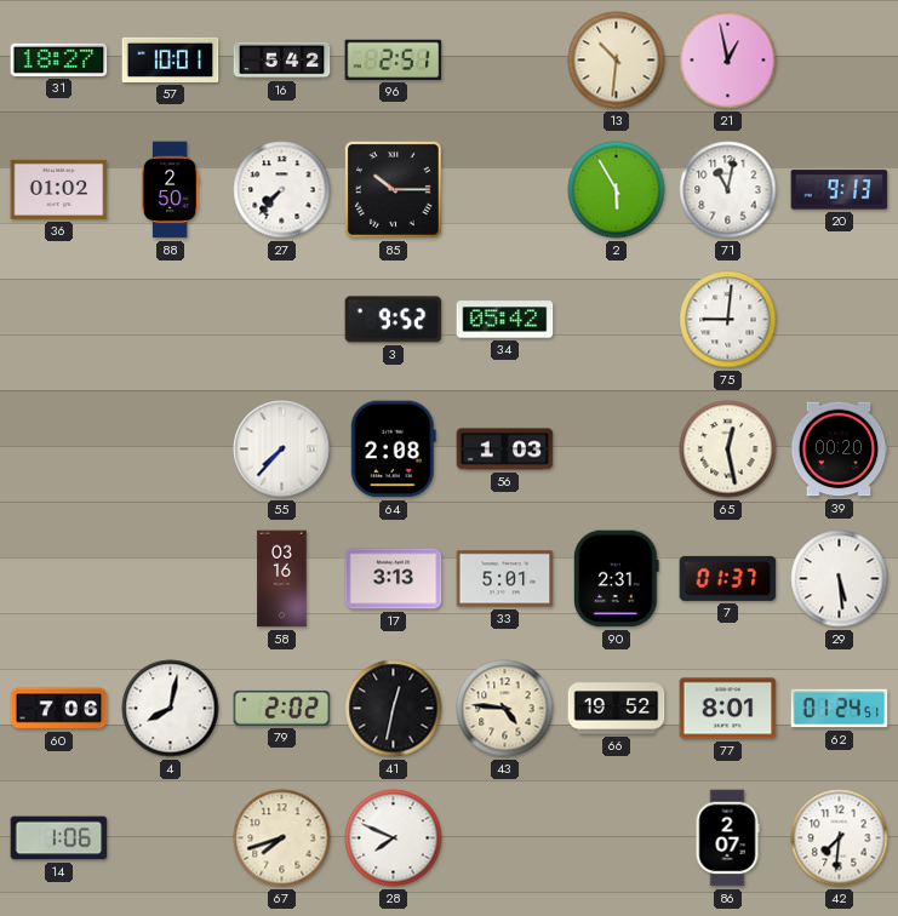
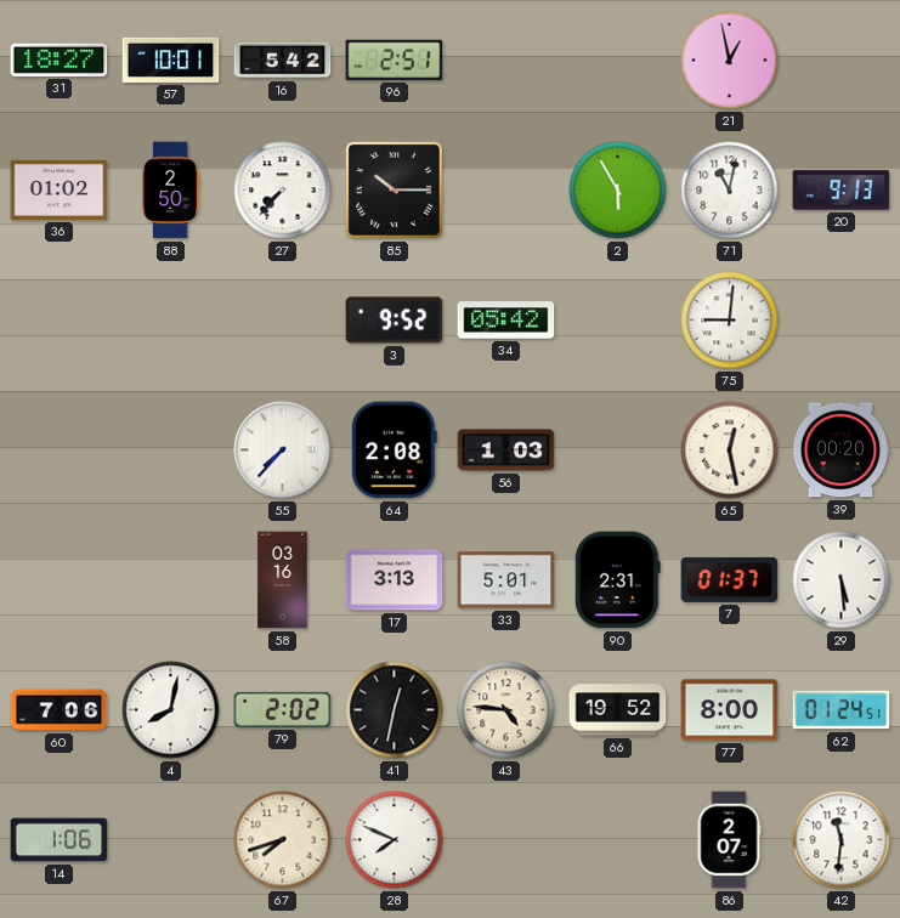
13: 10:31 -> none (617, 61)
77: 8:01 -> 8:00 (730, 710)
42: 7:31 -> 11:31 (842, 840)
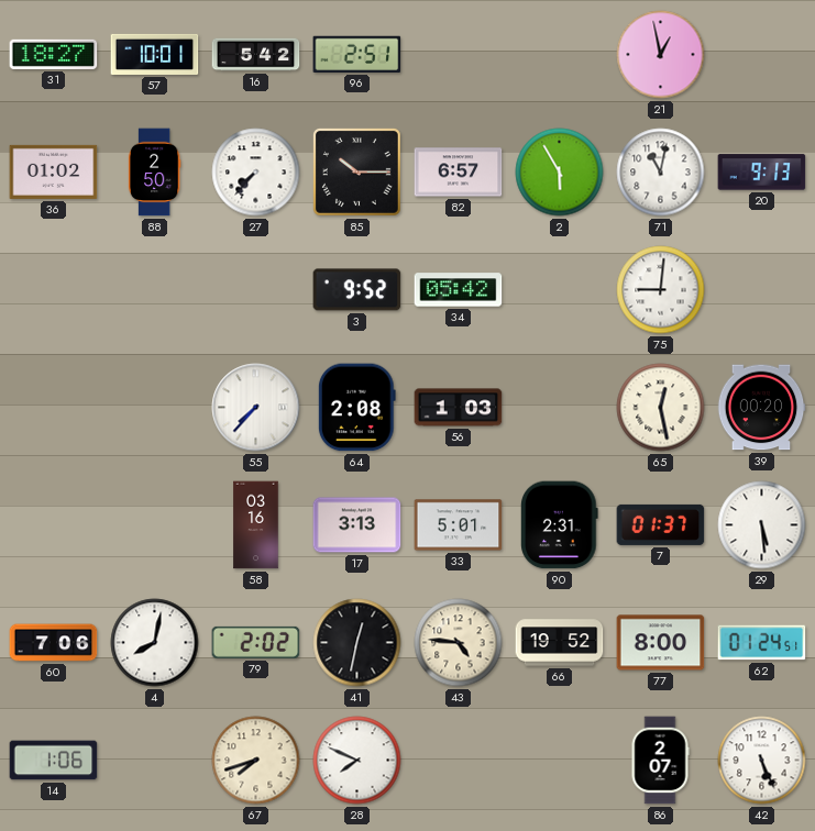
82: none -> 6:57 (459, 173)
42: 11:31 -> 5:26 (762, 761)
